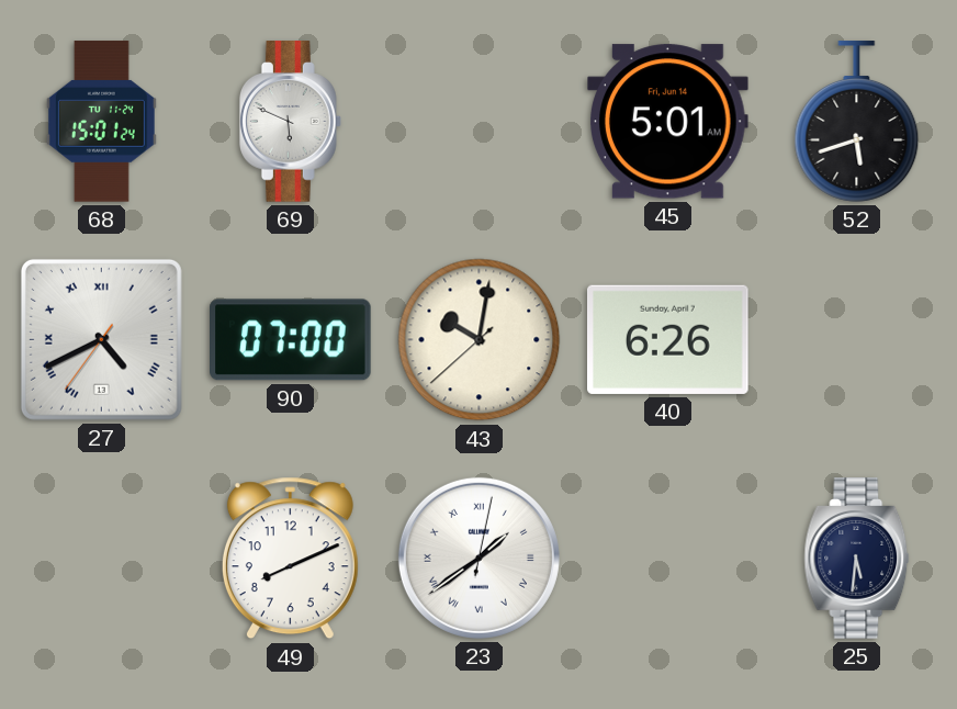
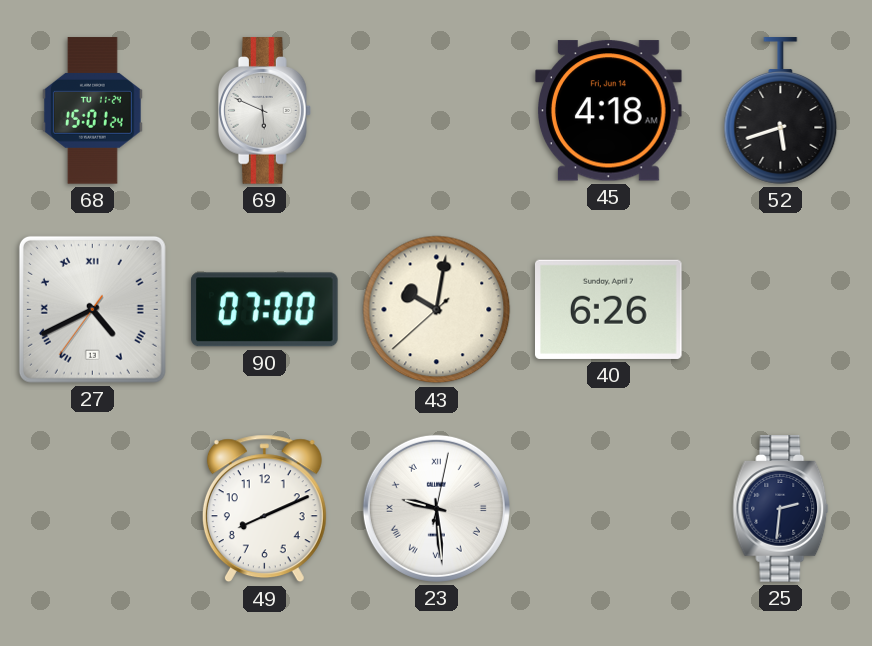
45: 5:01 -> 4:18 (609, 111)
23: 1:39 -> 9:29 (436, 508)
25: 5:31 -> 2:31 (781, 509)
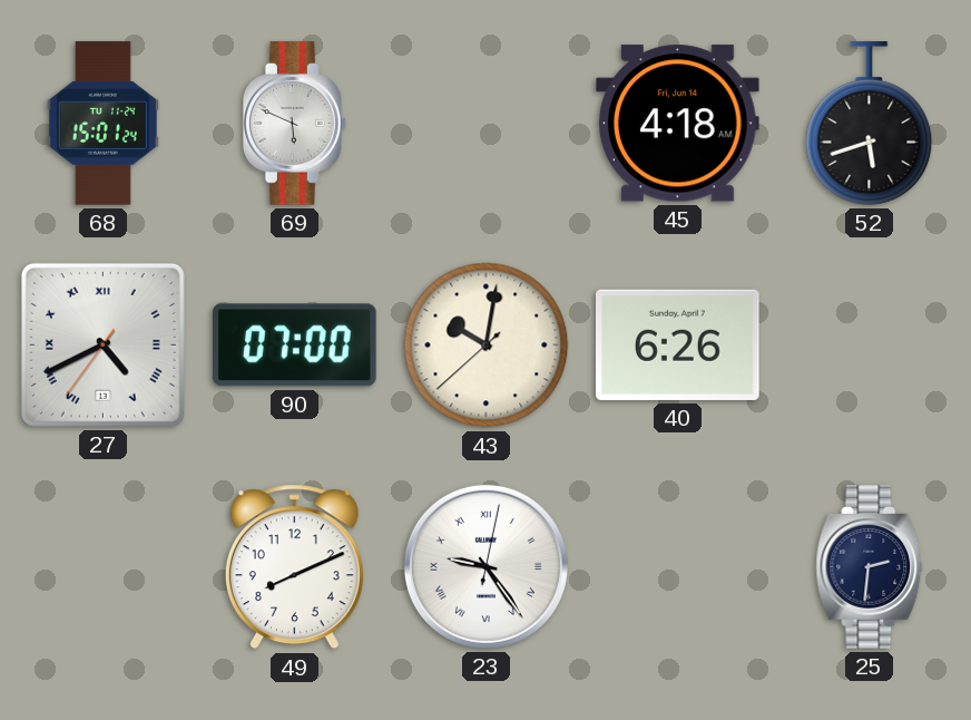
23: 9:29 -> 9:24 (485, 566)
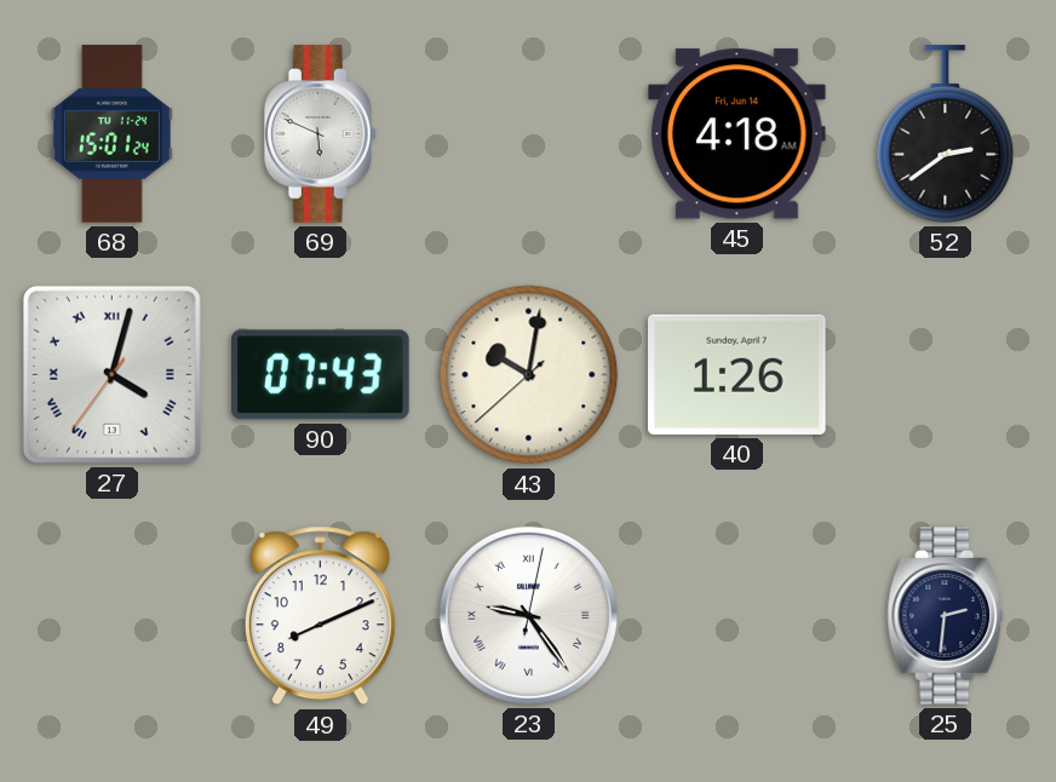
52: 5:42 -> 2:39 (946, 134)
27: 4:40 -> 4:02 (111, 374)
90: 07:00 -> 07:43 (321, 375)
40: 6:26 -> 1:26 (738, 374)
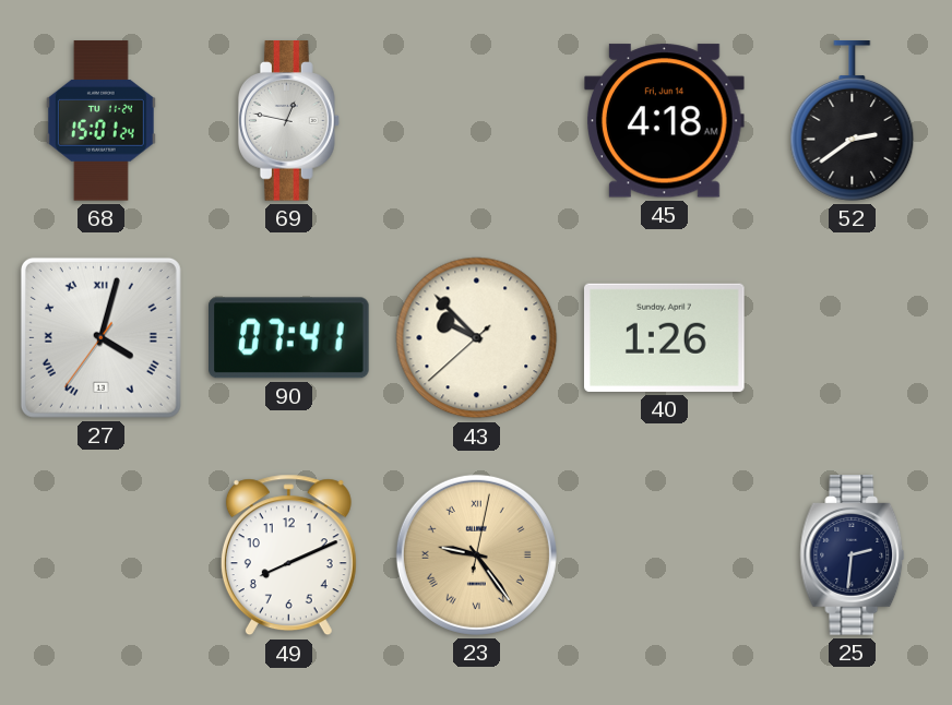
69: 5:49 -> 12:47 (288, 121)
90: 07:43 -> 07:41 (289, 338)
43: 10:01 -> 9:52 (477, 338)
23 dial: white -> champagne (476, 554)
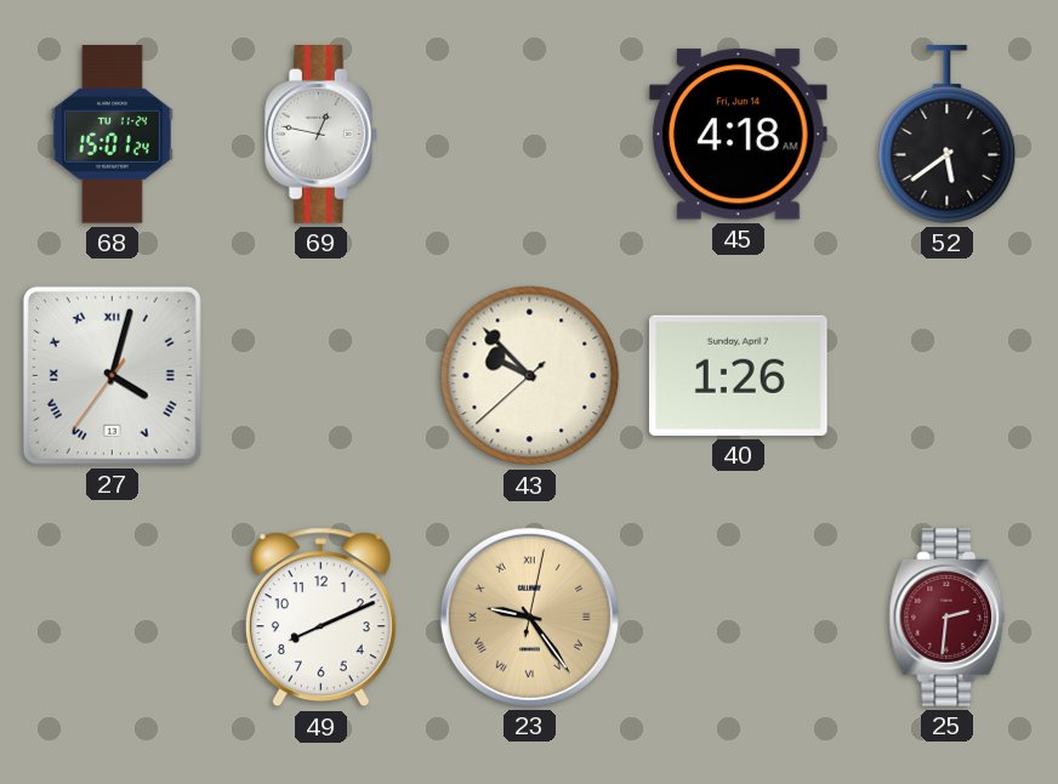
52: 2:39 -> 5:39 (948, 135)
90: 07:41 -> none (289, 338)
25 dial: navy -> burgundy (948, 618)
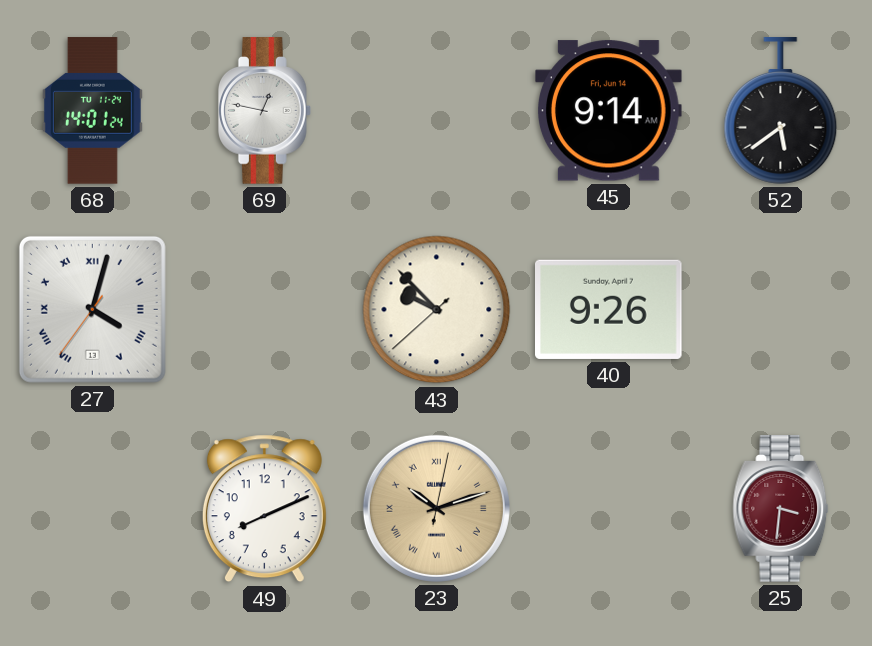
68: 15:01 -> 14:01 (92, 111)
45: 4:18 -> 9:14 (609, 111)
40: 1:26 -> 9:26 (609, 309)
23: 9:24 -> 10:12 (436, 508)
25: 2:31 -> 3:31 (781, 509)
